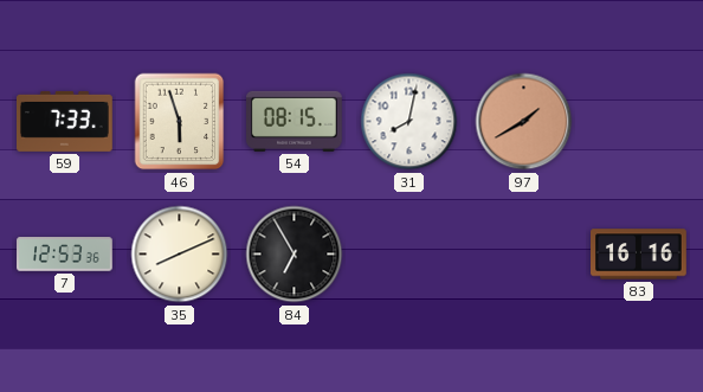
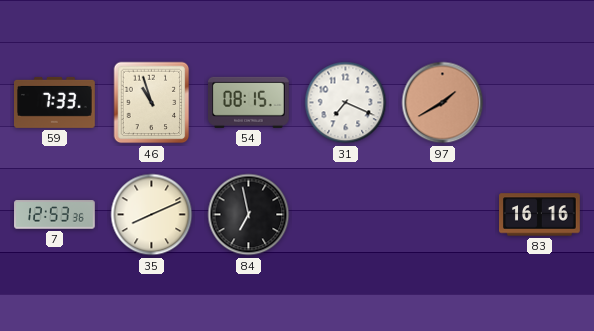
46: 5:57 -> 10:57 (152, 103)
31: 8:02 -> 7:19 (346, 103)
84: 6:55 -> 6:58 (249, 215)
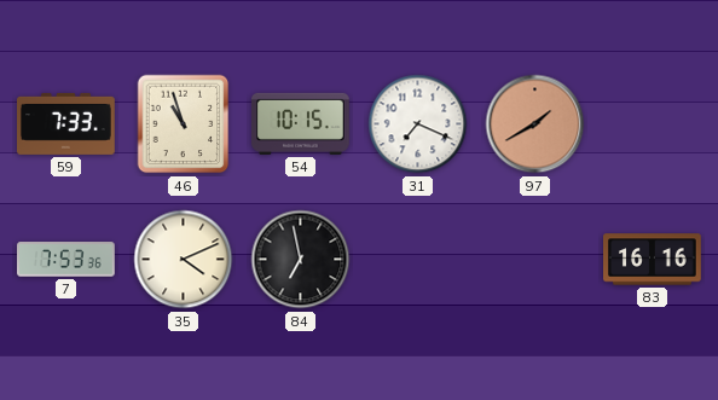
54: 08:15 -> 10:15 (301, 123)
7: 12:53 -> 7:53 (66, 260)
35: 8:11 -> 4:11 (184, 260)
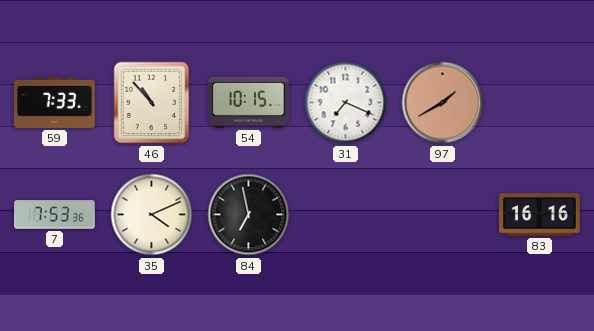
46: 10:57 -> 10:53 (152, 103)
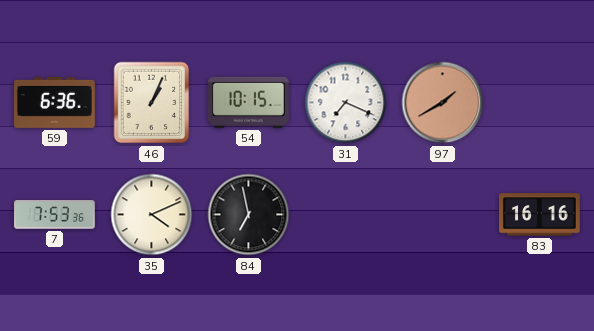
59: 7:33 -> 6:36 (55, 102)
46: 10:53 -> 1:04 (152, 103)
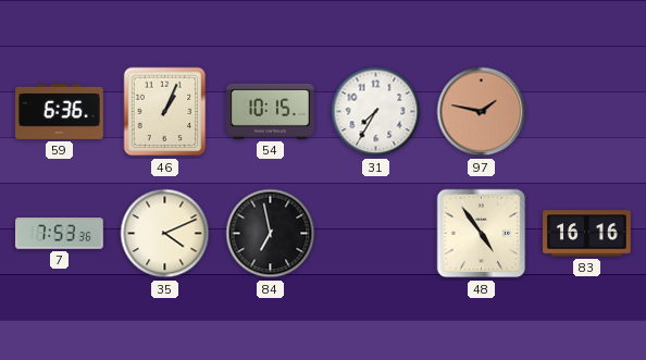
31: 7:19 -> 7:35 (376, 112)
97: 1:40 -> 1:47 (482, 112)
48: none -> 4:54 (482, 234)
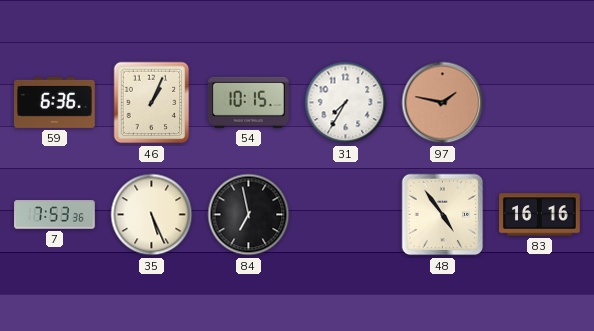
35: 4:11 -> 5:26 (152, 215)
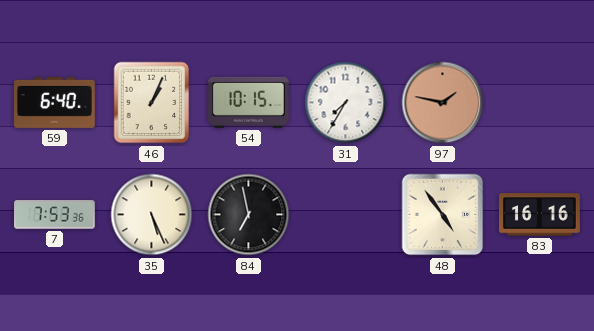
59: 6:36 -> 6:40 (55, 102)
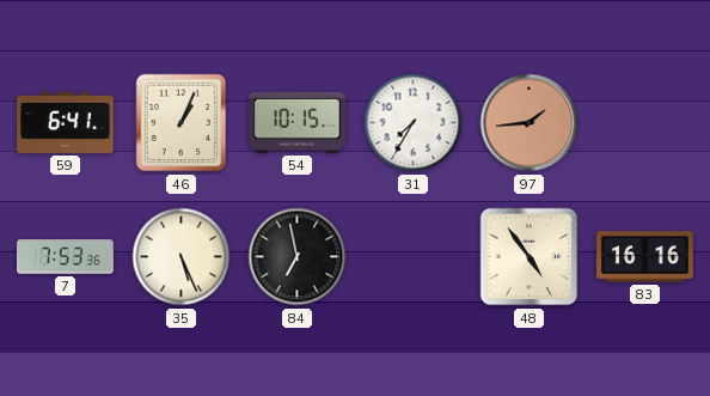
59: 6:40 -> 6:41 (66, 122)
97: 1:47 -> 1:44 (530, 123)
